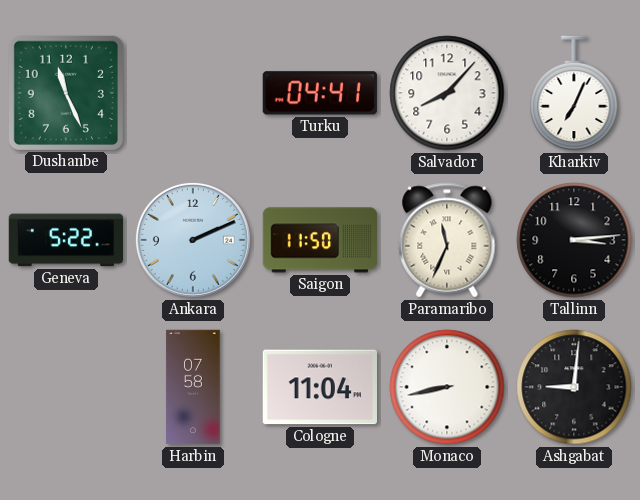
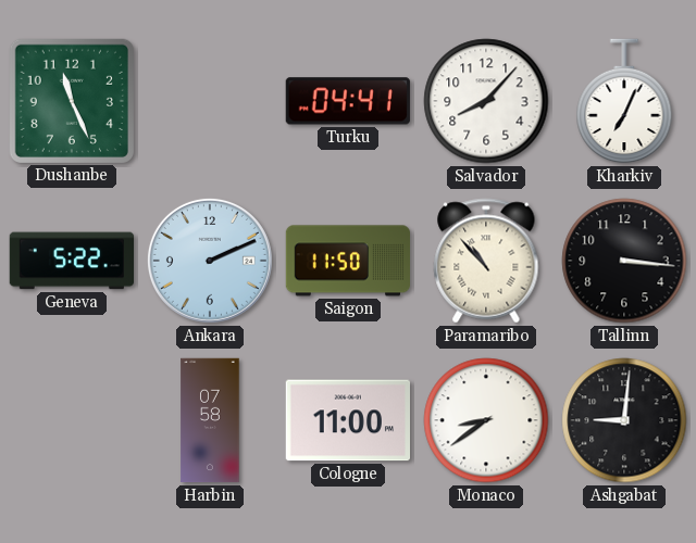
Paramaribo: 11:34 -> 10:53 (486, 261)
Tallinn: 3:14 -> 3:16 (624, 261)
Cologne: 11:04 -> 11:00 (347, 420)
Monaco: 8:43 -> 8:39 (486, 420)
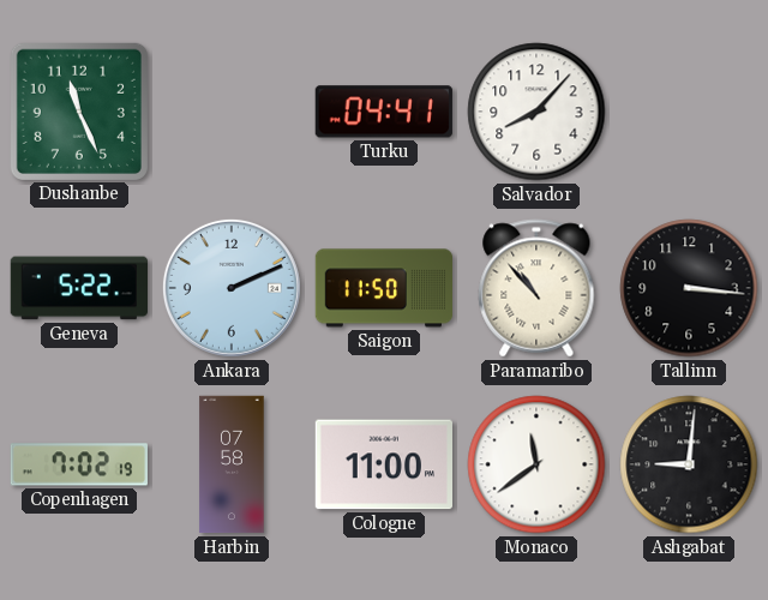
Kharkiv: 7:04 -> none (624, 101)
Copenhagen: none -> 7:02 (79, 464)
Monaco: 8:39 -> 11:39 (536, 464)
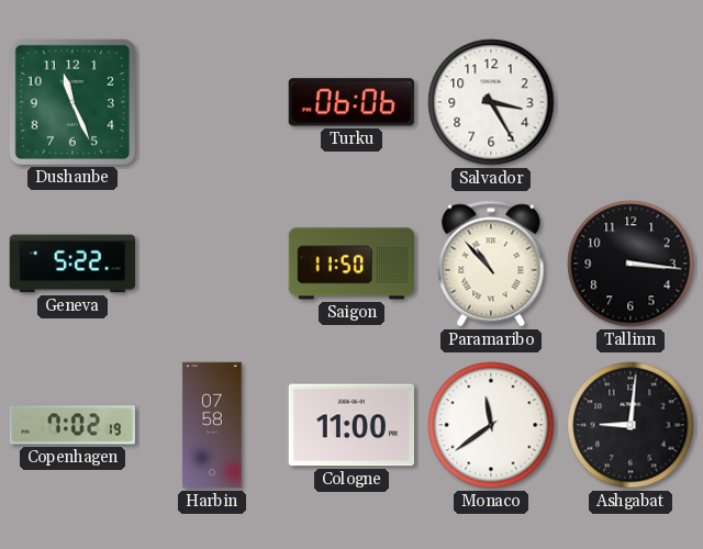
Turku: 04:41 -> 06:06 (351, 102)
Salvador: 8:07 -> 3:25 (491, 102)
Ankara: 2:11 -> none (232, 288)
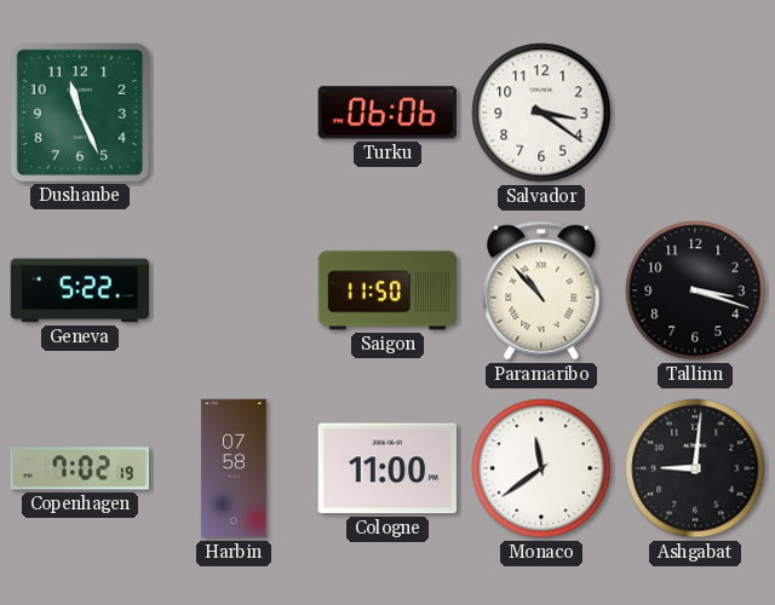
Salvador: 3:25 -> 3:21 (541, 113)
Tallinn: 3:16 -> 3:18 (695, 290)
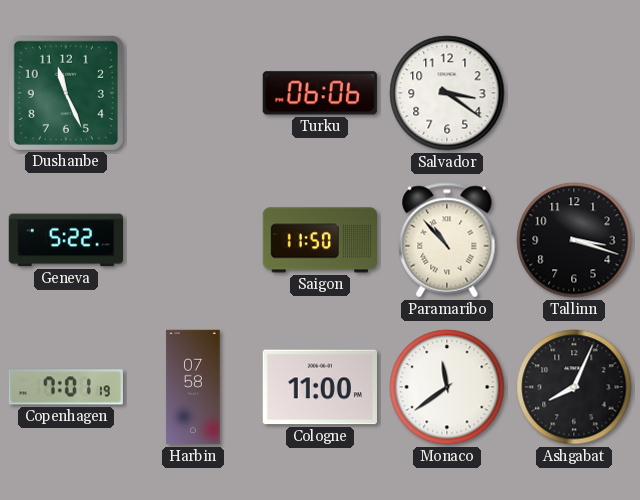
Copenhagen: 7:02 -> 7:01 (66, 387)
Ashgabat: 9:01 -> 8:04 (574, 387)
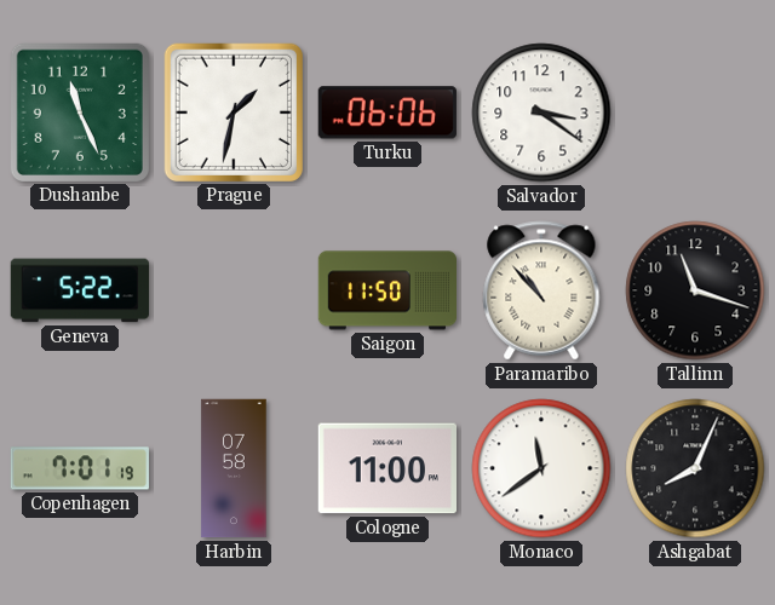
Prague: none -> 1:32 (234, 113)
Tallinn: 3:18 -> 11:18 (695, 290)
